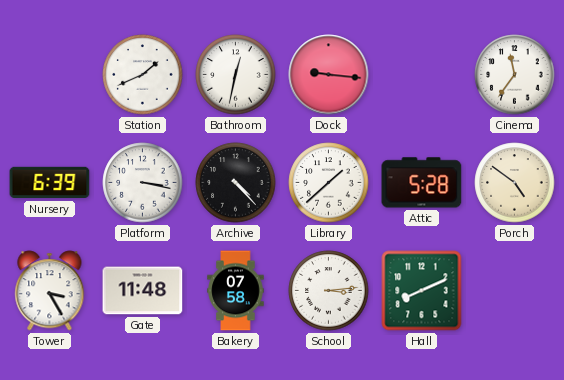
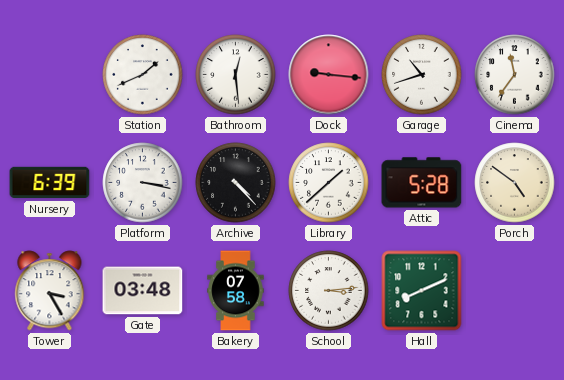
Bathroom: 12:32 -> 12:29 (236, 75)
Garage: none -> 10:42 (422, 75)
Gate: 11:48 -> 03:48 (143, 291)
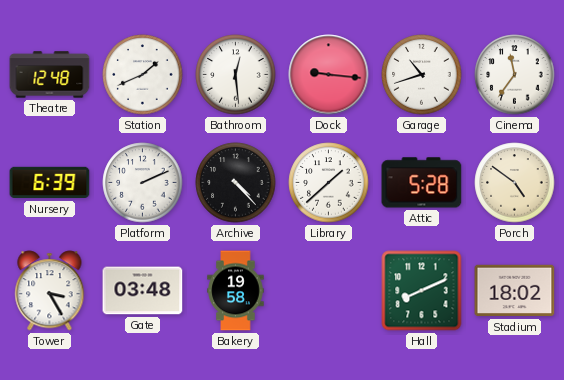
Theatre: none -> 12:48 (50, 75)
Platform: 3:17 -> 2:11 (143, 183)
Bakery: 07:58 -> 19:58 (236, 291)
School: 3:14 -> none (329, 291)
Stadium: none -> 18:02 (515, 291)
